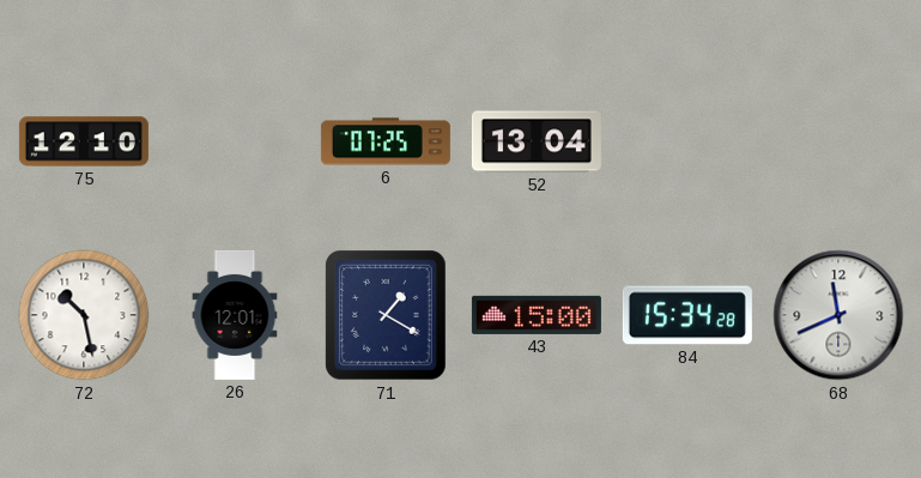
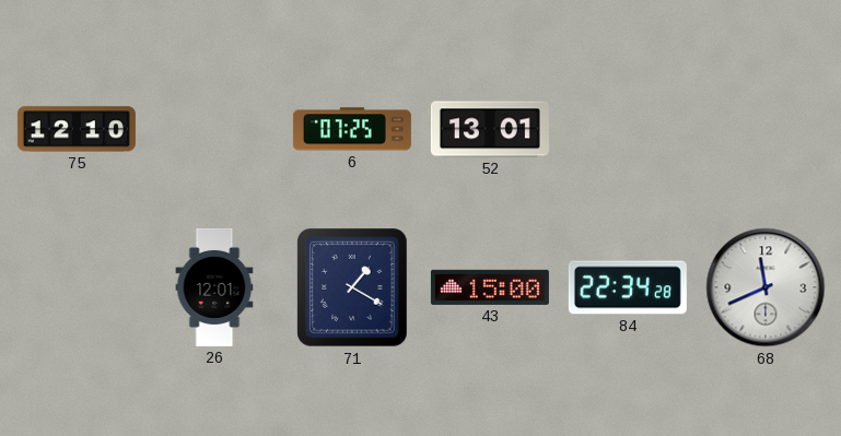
52: 13:04 -> 13:01 (490, 129)
72: 10:28 -> none (84, 315)
84: 15:34 -> 22:34 (628, 287)
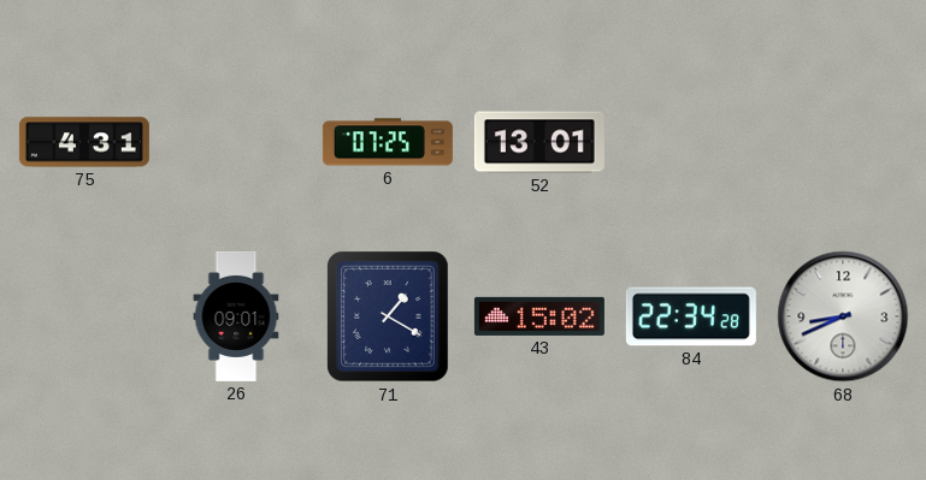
75: 12:10 -> 4:31 (84, 142)
26: 12:01 -> 09:01 (236, 316)
43: 15:00 -> 15:02 (539, 316)
68: 11:41 -> 8:41 (843, 316)
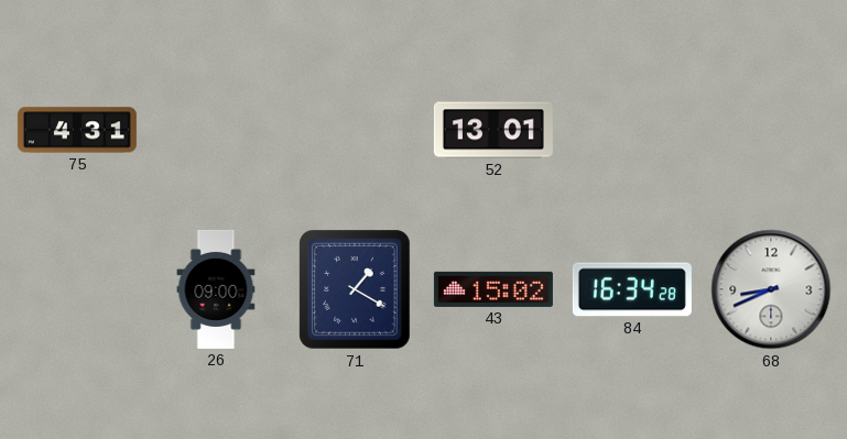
6: 07:25 -> none (388, 142)
26: 09:01 -> 09:00 (216, 289)
84: 22:34 -> 16:34 (632, 289)
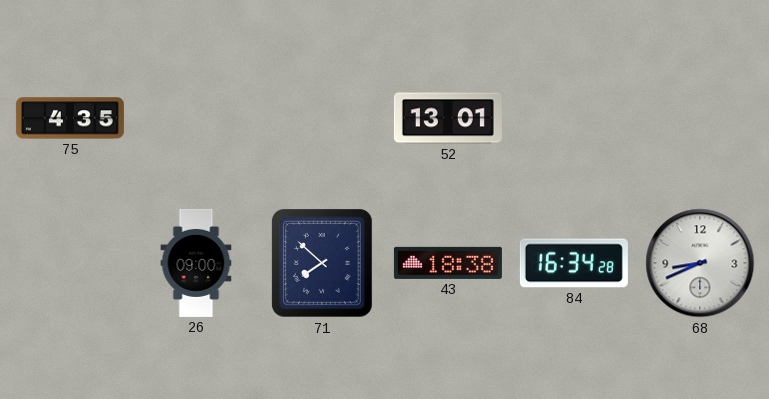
75: 4:31 -> 4:35 (70, 118)
71: 1:20 -> 7:52 (322, 263)
43: 15:02 -> 18:38 (448, 263)
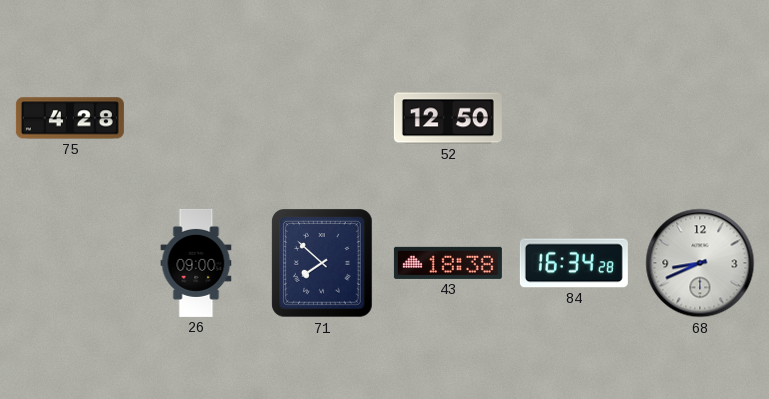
75: 4:35 -> 4:28 (70, 118)
52: 13:01 -> 12:50 (448, 118)
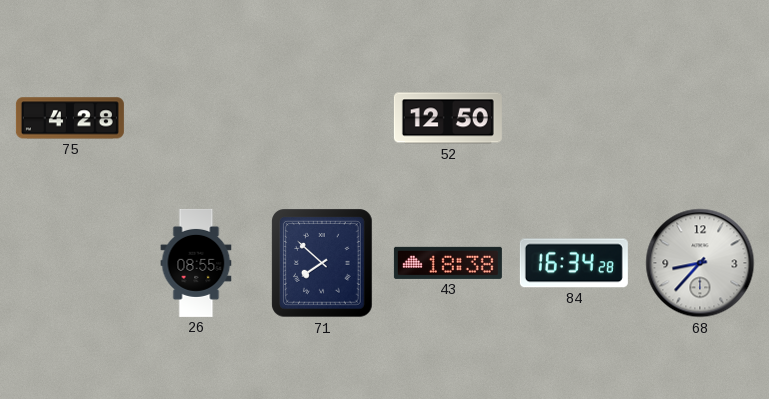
26: 09:00 -> 08:55 (196, 263)
68: 8:41 -> 8:37 (700, 263)
